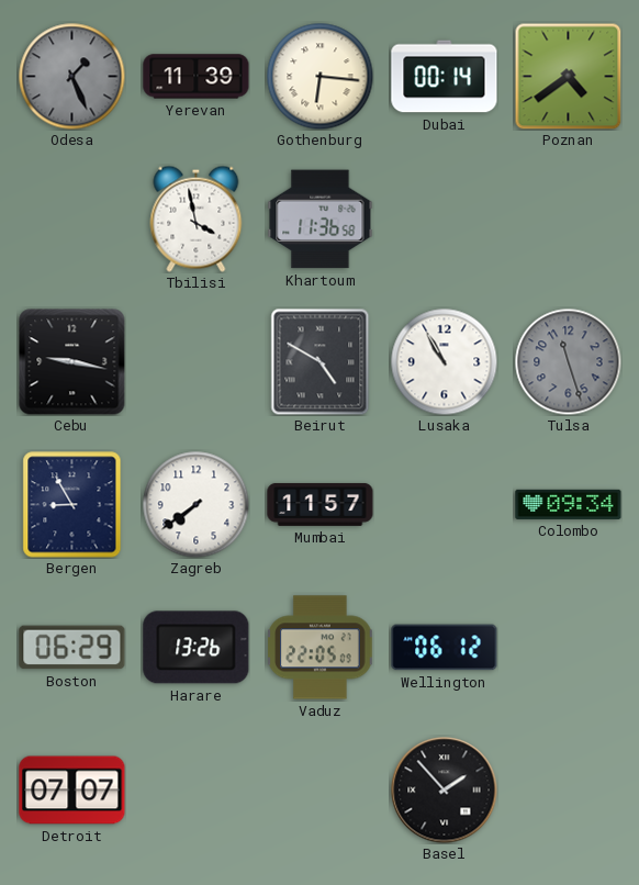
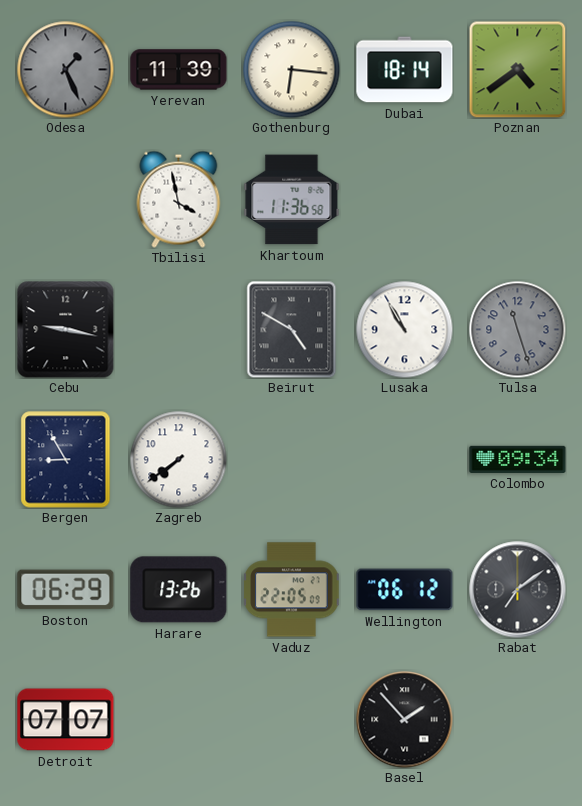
Dubai: 00:14 -> 18:14 (405, 70)
Mumbai: 11:57 -> none (321, 505)
Rabat: none -> 7:09 (518, 590)
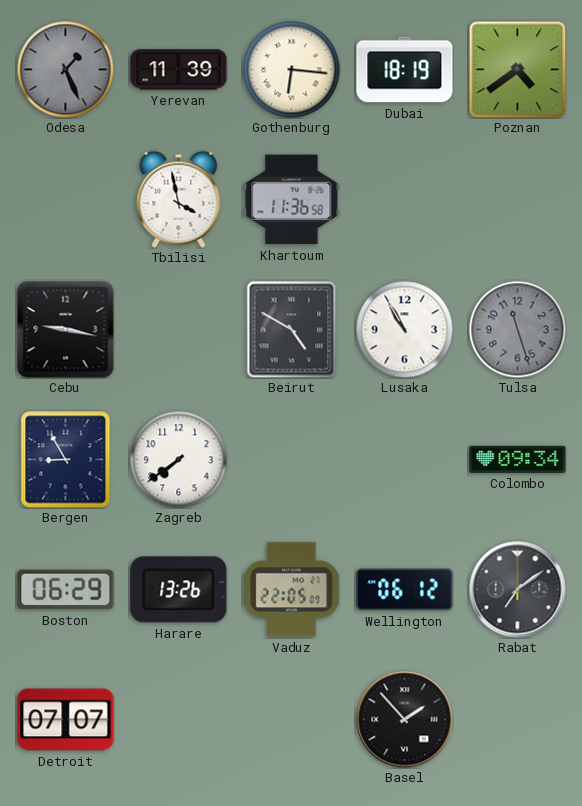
Dubai: 18:14 -> 18:19 (405, 70)
